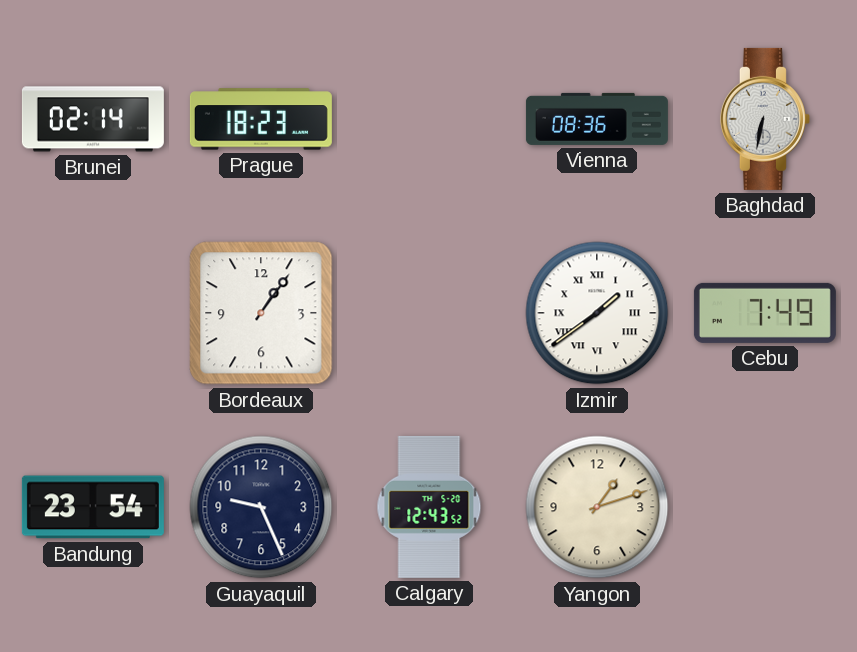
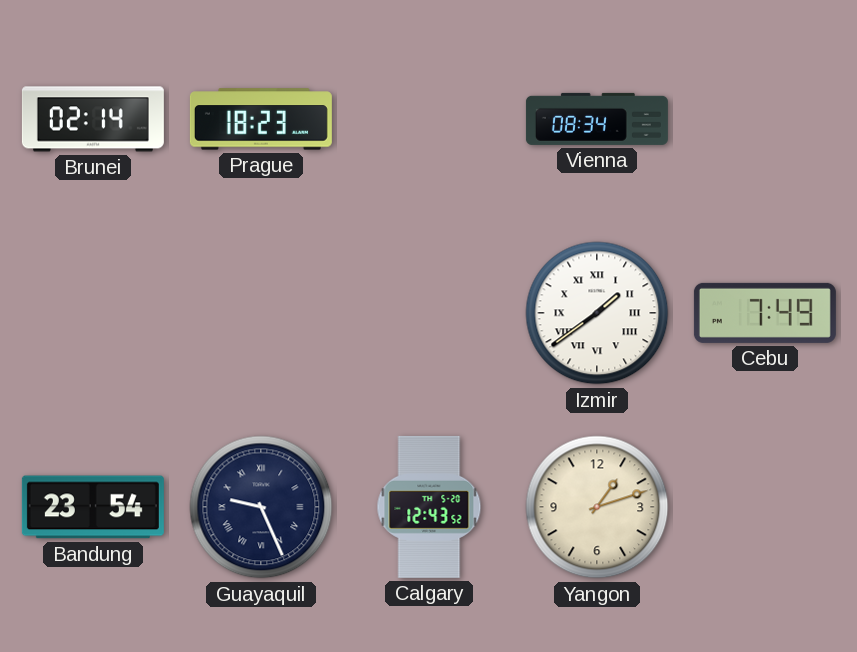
Vienna: 08:36 -> 08:34 (597, 119)
Baghdad: 6:32 -> none (765, 119)
Bordeaux: 1:06 -> none (261, 313)
Guayaquil numerals: Arabic -> Roman (261, 507)
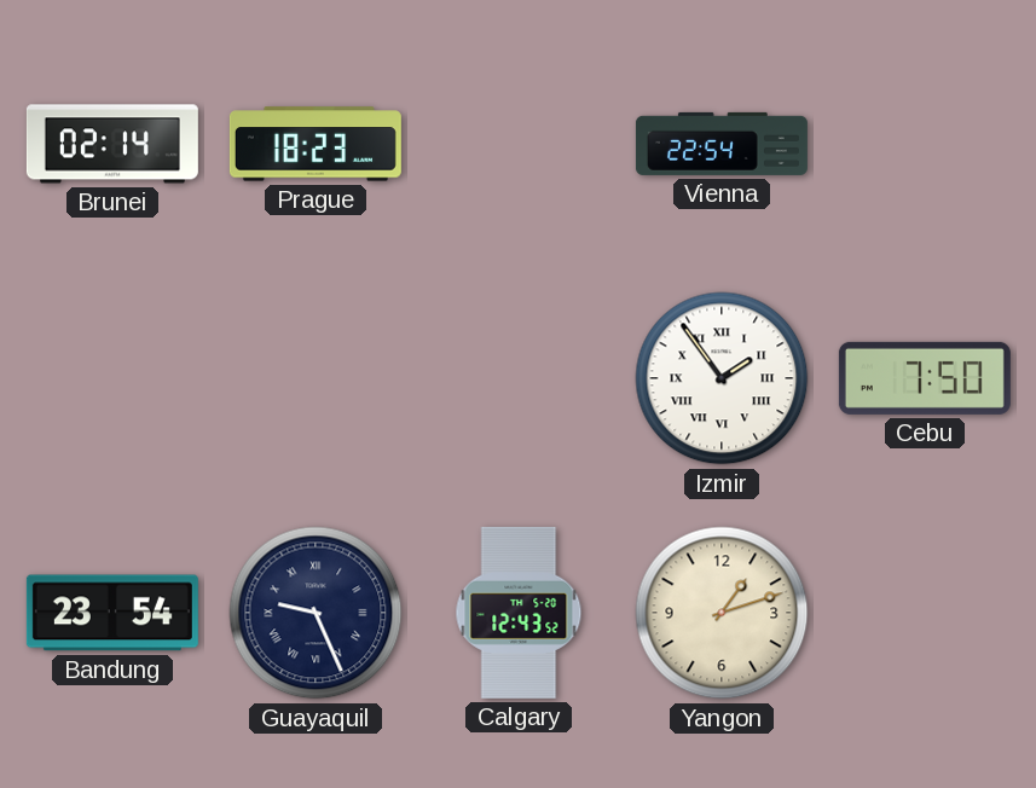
Vienna: 08:34 -> 22:54 (722, 144)
Izmir: 1:39 -> 1:54 (722, 378)
Cebu: 7:49 -> 7:50 (925, 378)
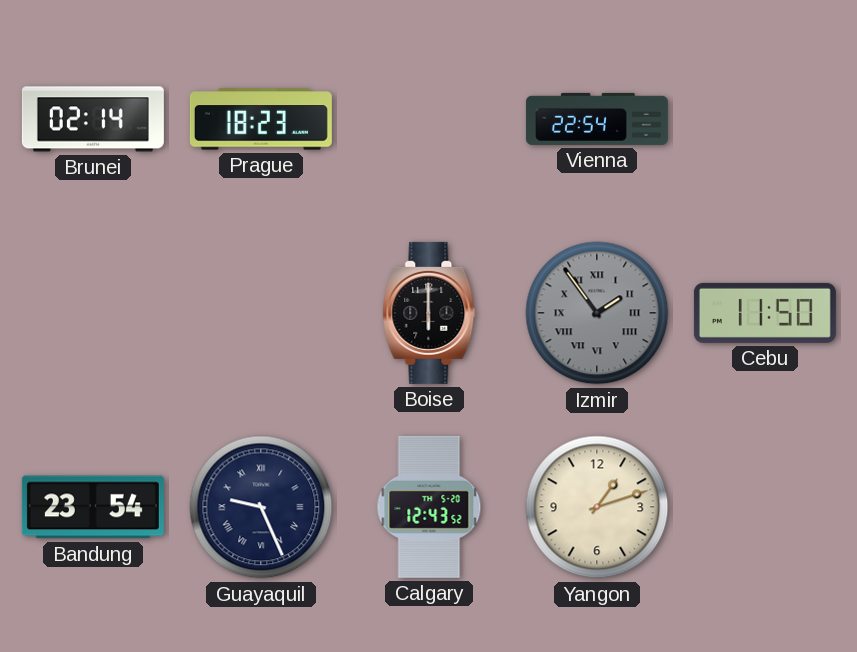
Boise: none -> 6:00 (429, 313)
Izmir dial: white -> grey (597, 313)
Cebu: 7:50 -> 11:50 (765, 313)
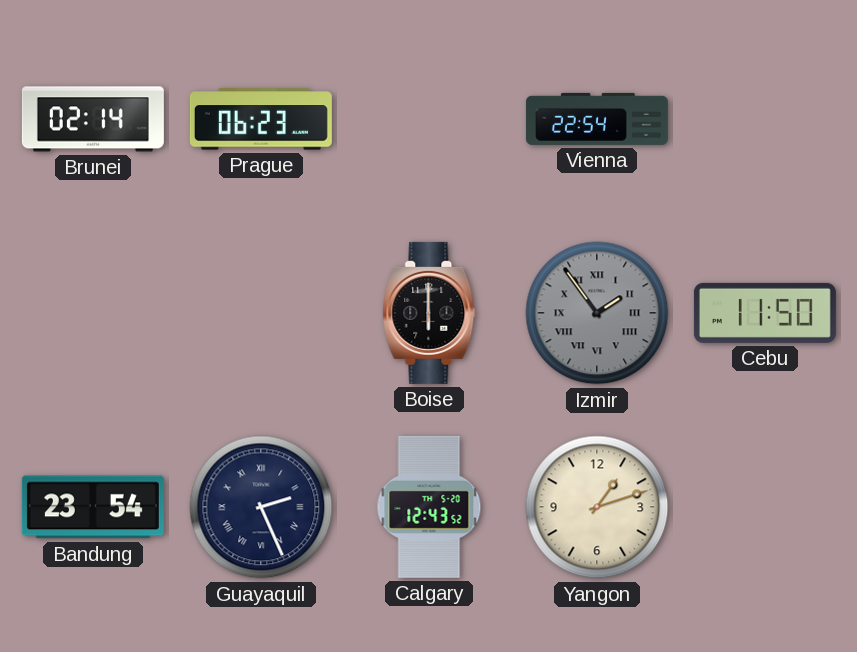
Prague: 18:23 -> 06:23 (261, 119)
Guayaquil: 9:26 -> 2:26 (261, 507)
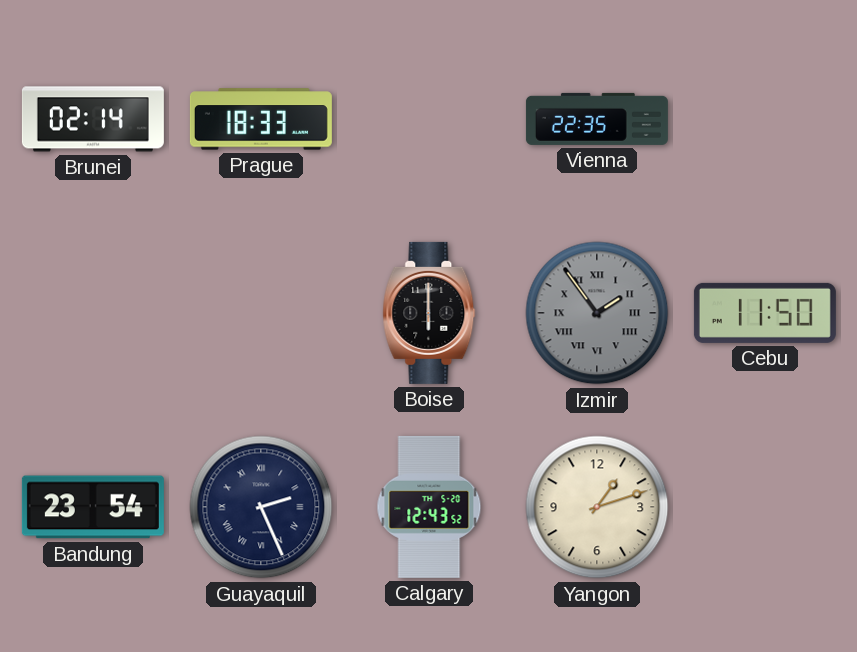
Prague: 06:23 -> 18:33 (261, 119)
Vienna: 22:54 -> 22:35 (597, 119)
